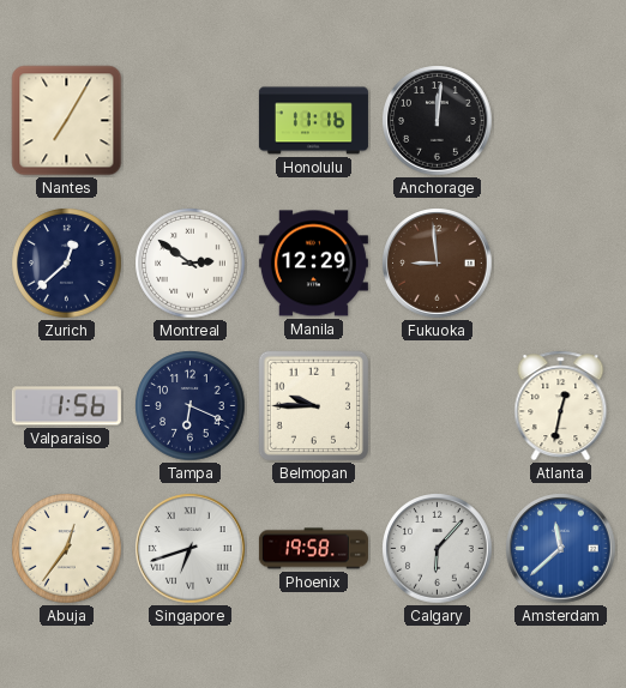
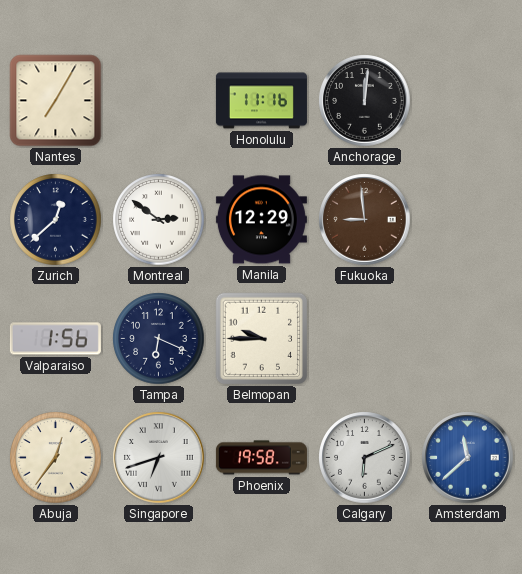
Atlanta: 12:32 -> none (561, 406)
Calgary: 6:07 -> 6:11 (365, 458)
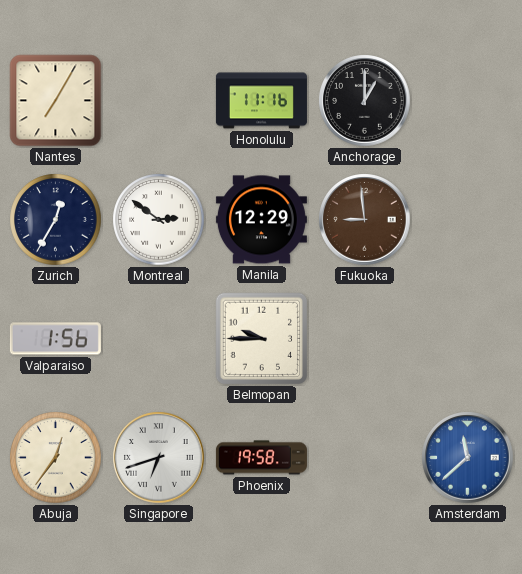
Anchorage: 12:01 -> 1:00 (365, 101)
Zurich: 12:38 -> 12:35 (56, 220)
Tampa: 6:19 -> none (159, 339)
Calgary: 6:11 -> none (365, 458)
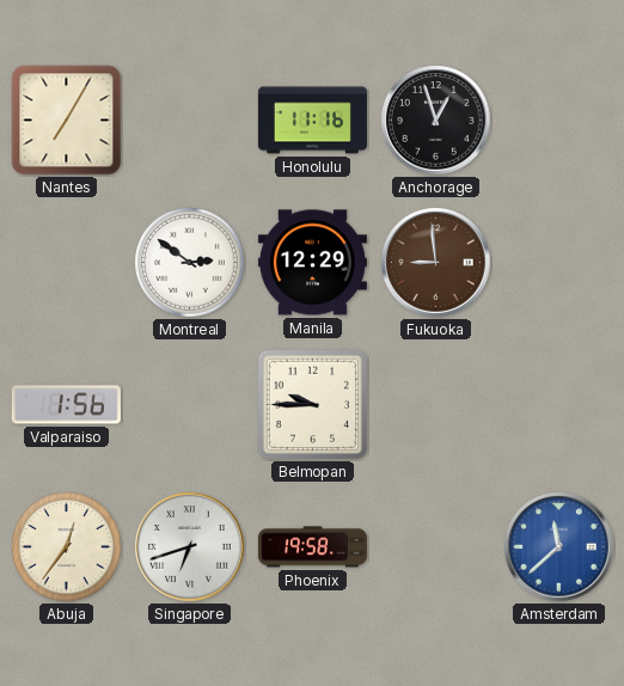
Anchorage: 1:00 -> 12:57 (436, 121)
Zurich: 12:35 -> none (56, 220)
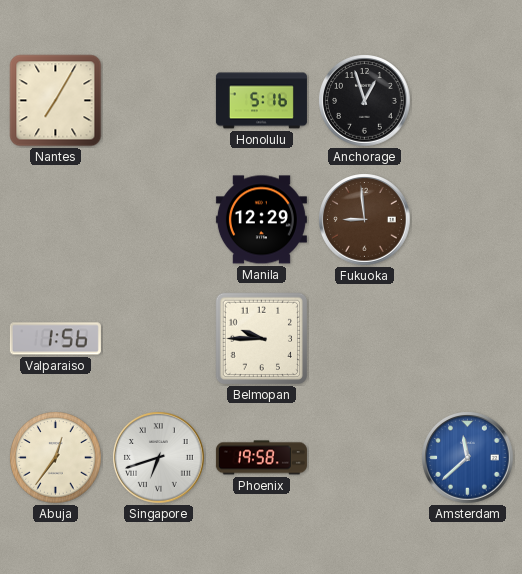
Honolulu: 11:16 -> 5:16 (261, 101)
Montreal: 2:51 -> none (190, 263)
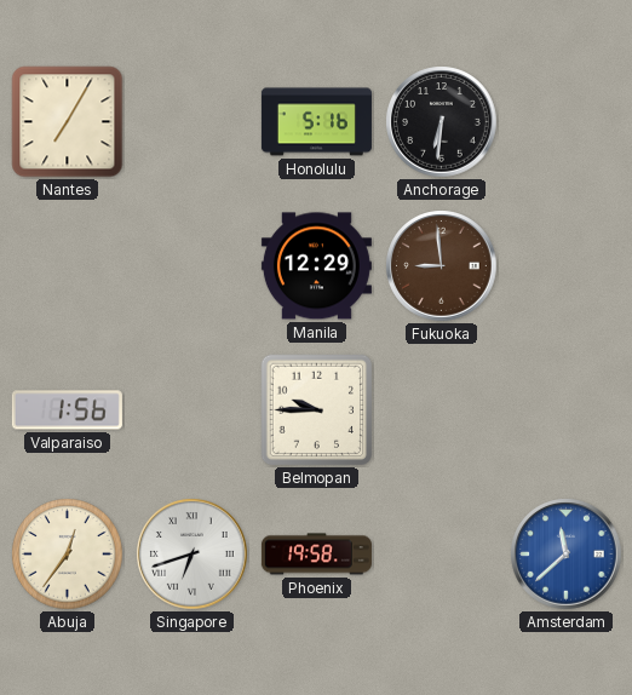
Anchorage: 12:57 -> 6:31 (442, 122)
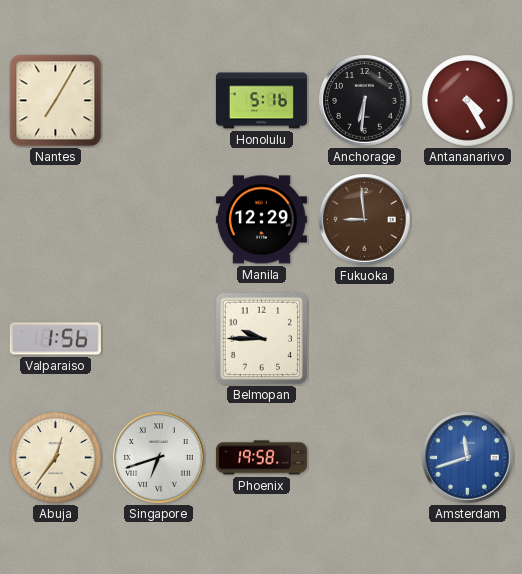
Antananarivo: none -> 4:25 (468, 101)
Amsterdam: 11:38 -> 11:42 (468, 458)
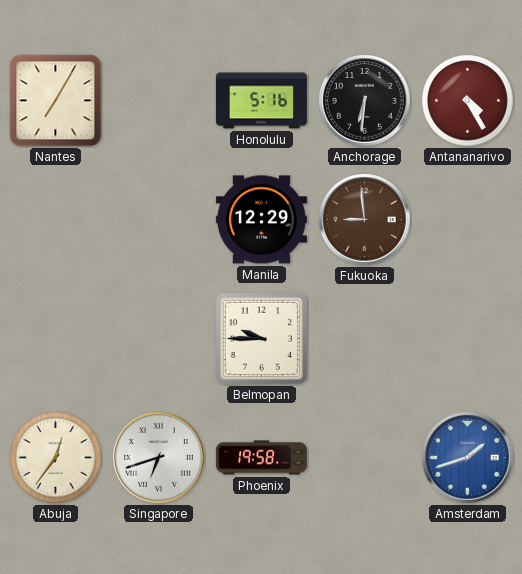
Valparaiso: 1:56 -> none (55, 339)
Amsterdam: 11:42 -> 1:42 (468, 458)
